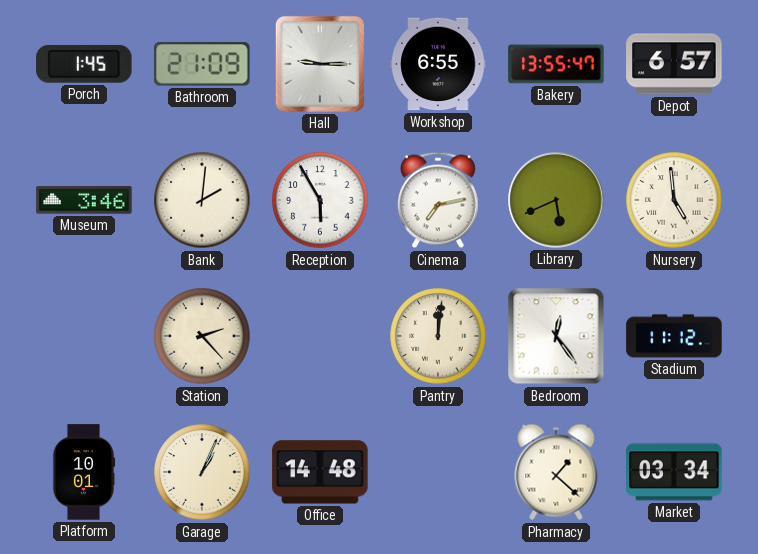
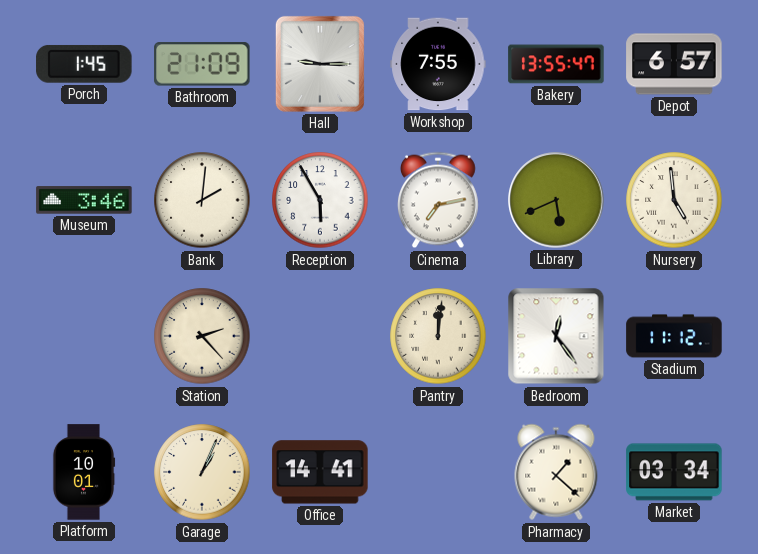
Workshop: 6:55 -> 7:55 (438, 64)
Office: 14:48 -> 14:41 (320, 472)
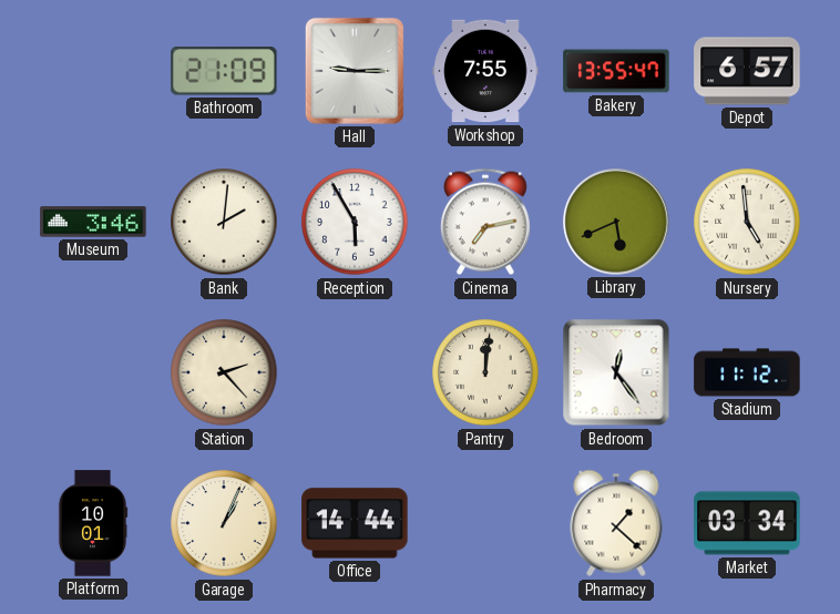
Porch: 1:45 -> none (84, 64)
Office: 14:41 -> 14:44 (355, 523)
